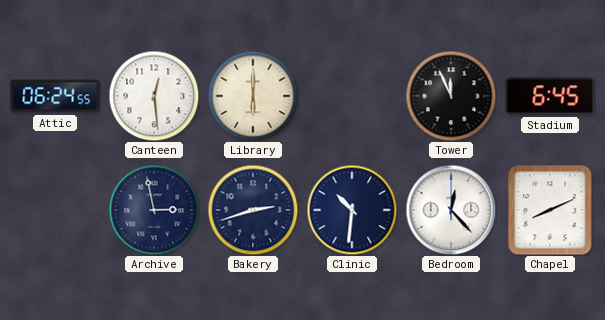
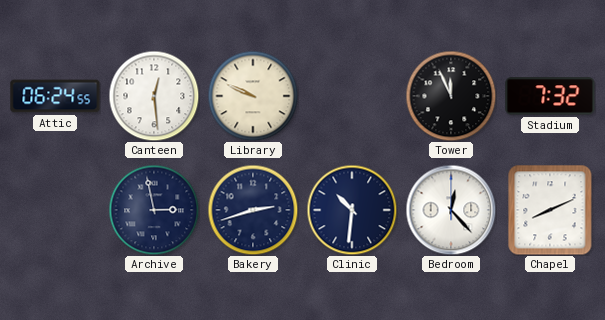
Library: 6:00 -> 9:49 (253, 96)
Stadium: 6:45 -> 7:32 (550, 96)
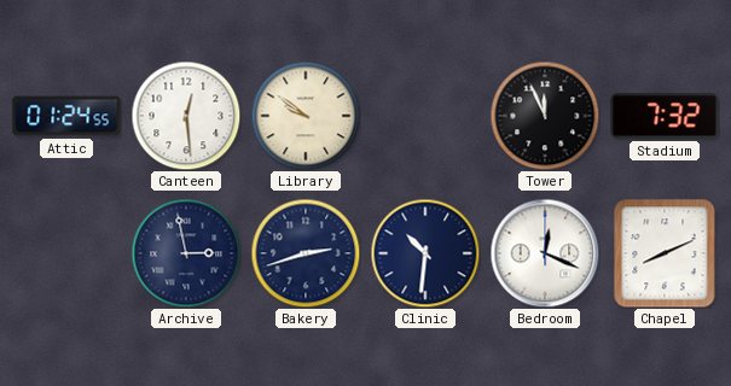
Attic: 06:24 -> 01:24 (66, 116)
Library: 9:49 -> 9:51 (306, 116)
Bedroom: 12:23 -> 12:19 (545, 253)
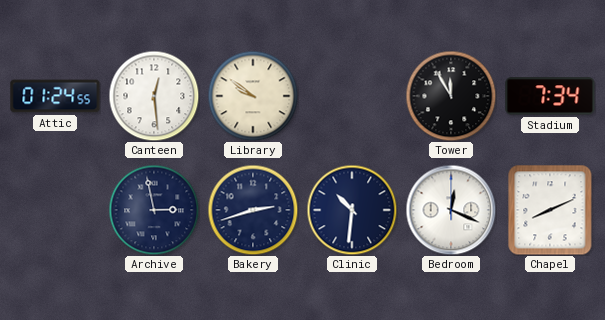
Tower: 11:56 -> 11:55 (451, 96)
Stadium: 7:32 -> 7:34 (550, 96)
